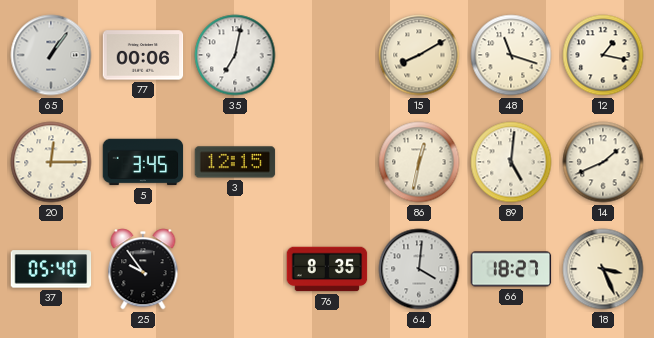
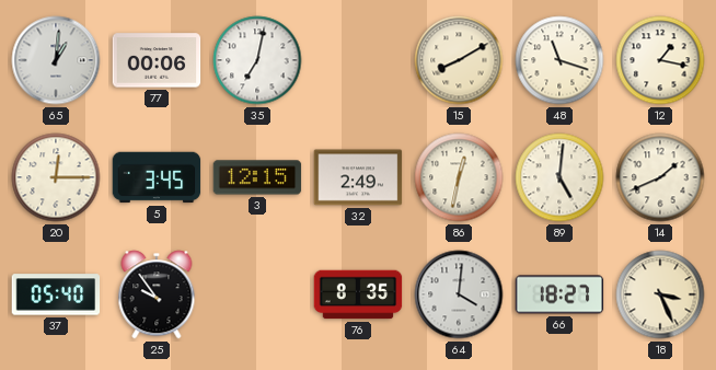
65: 1:06 -> 1:01 (56, 60)
32: none -> 2:49 (358, 177)
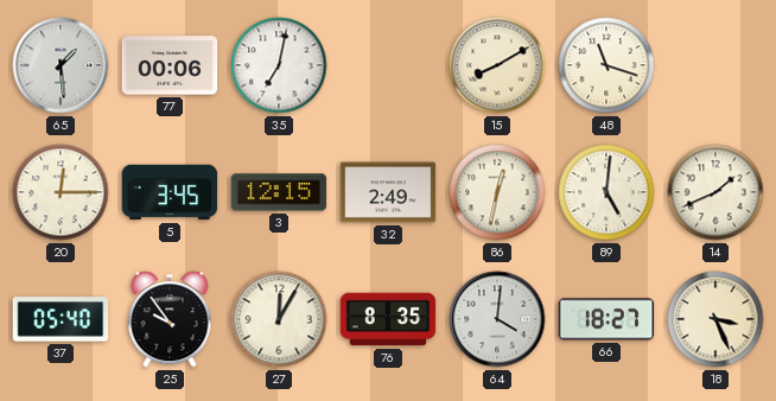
65: 1:01 -> 1:29 (61, 65)
12: 1:17 -> none (660, 60)
27: none -> 12:05 (279, 319)
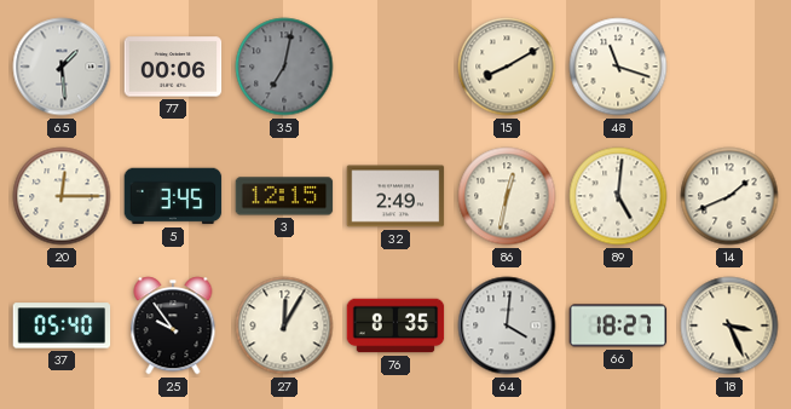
35 dial: white -> grey (284, 67)
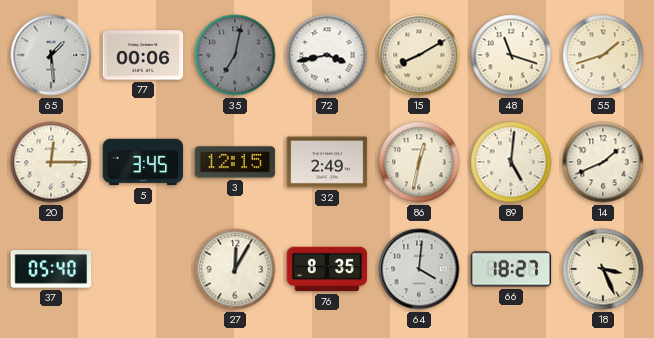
72: none -> 3:43 (327, 55)
55: none -> 1:42 (603, 55)
25: 9:54 -> none (173, 326)
